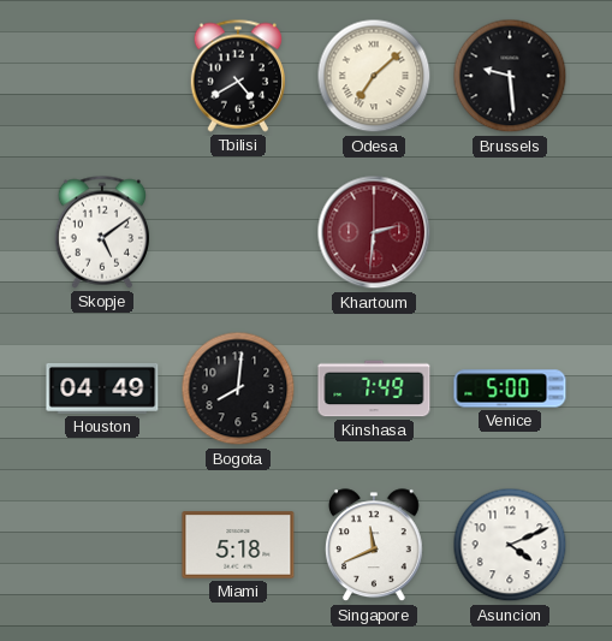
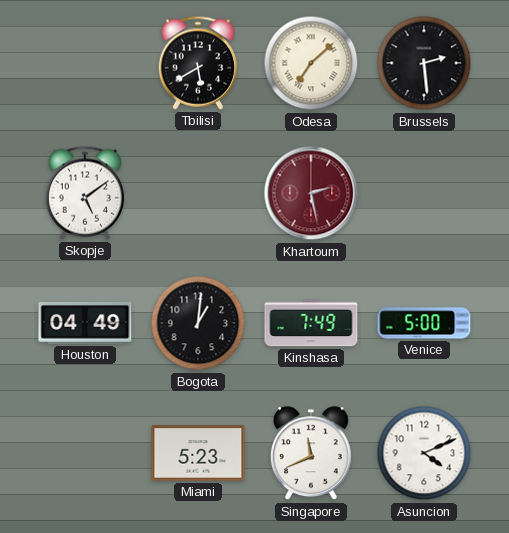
Tbilisi: 4:40 -> 5:40 (197, 63)
Brussels: 9:29 -> 2:29 (424, 63)
Khartoum: 2:31 -> 2:28 (311, 193)
Bogota: 8:01 -> 1:01 (198, 323)
Miami: 5:18 -> 5:23 (198, 453)
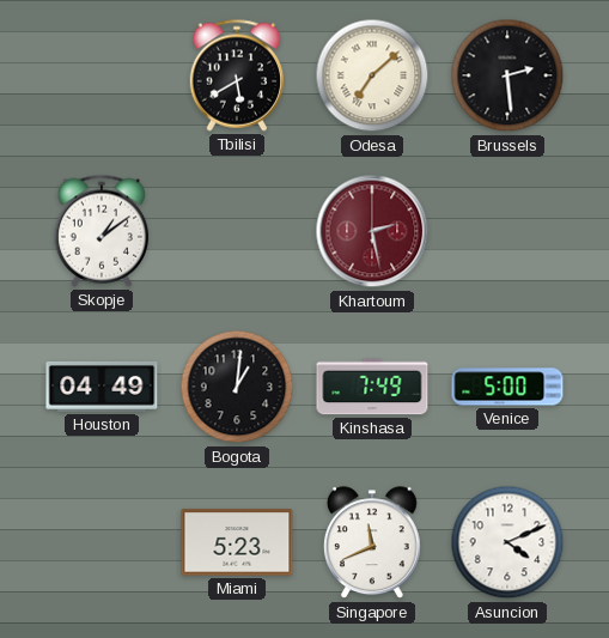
Skopje: 5:09 -> 1:09 (101, 231)
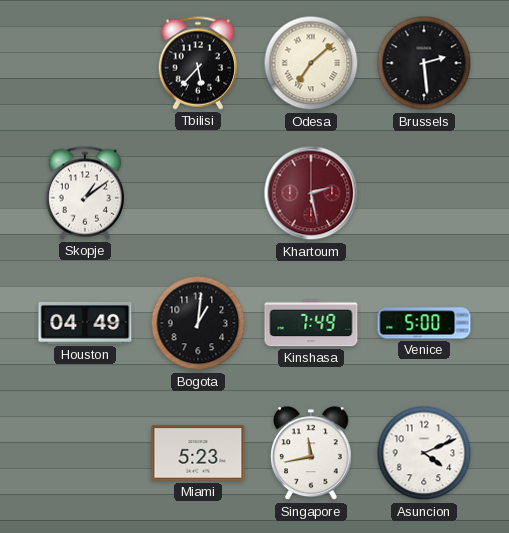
Tbilisi: 5:40 -> 5:37 (197, 63)
Singapore: 11:41 -> 11:43 (311, 454)
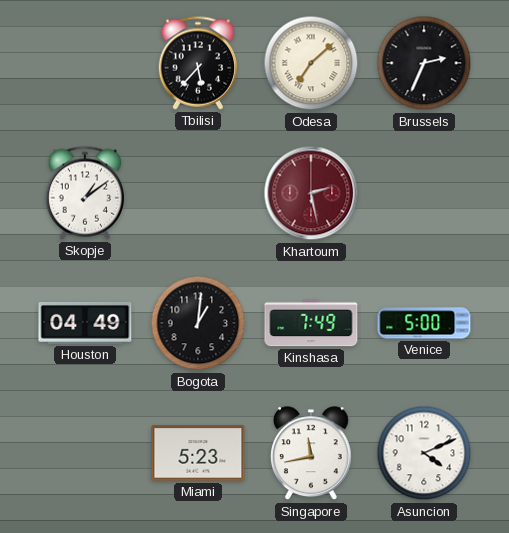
Brussels: 2:29 -> 2:34 (424, 63)
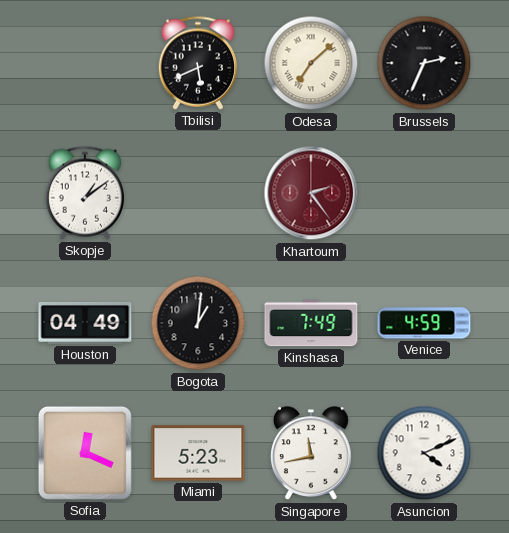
Tbilisi: 5:37 -> 5:41 (197, 63)
Khartoum: 2:28 -> 2:24 (311, 193)
Venice: 5:00 -> 4:59 (424, 323)
Sofia: none -> 12:19 (85, 453)
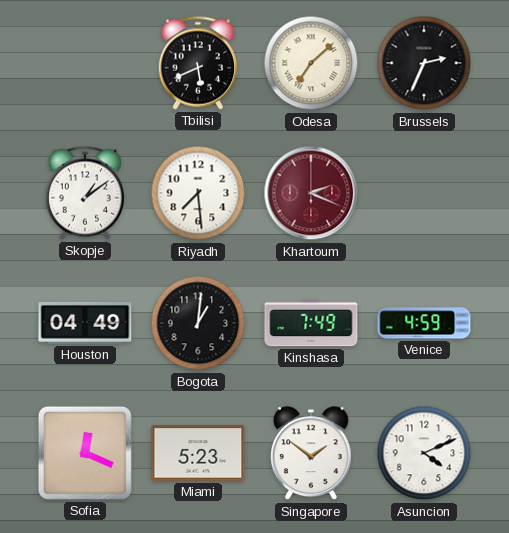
Riyadh: none -> 7:29 (198, 193)
Khartoum: 2:24 -> 2:19 (311, 193)
Singapore: 11:43 -> 1:51 (311, 454)
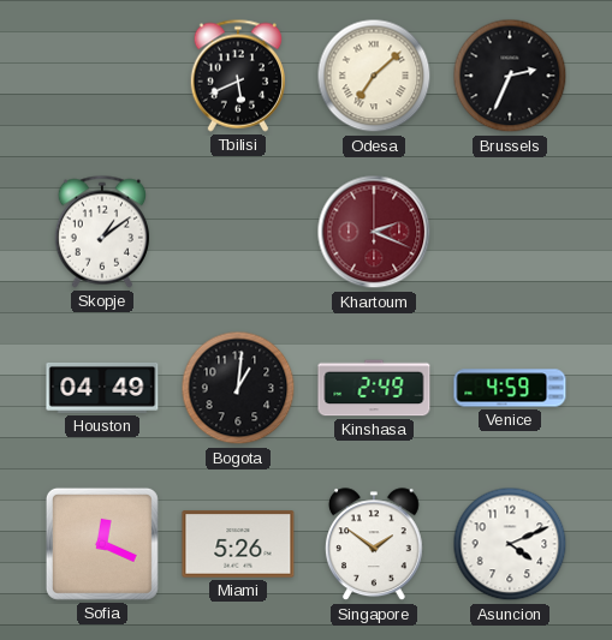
Riyadh: 7:29 -> none (198, 193)
Kinshasa: 7:49 -> 2:49 (374, 388)
Miami: 5:23 -> 5:26 (238, 544)
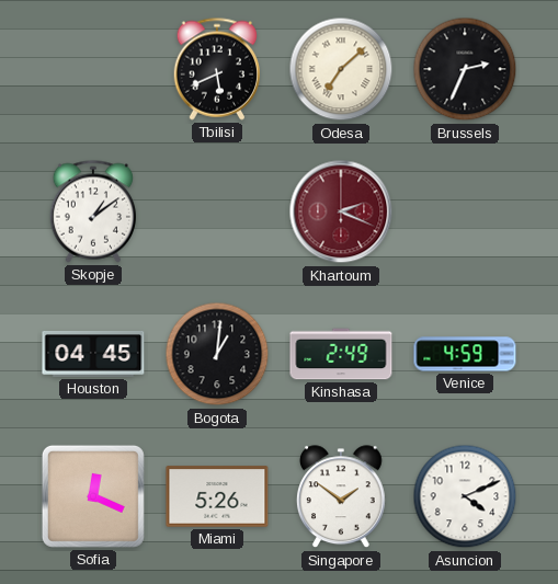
Houston: 04:49 -> 04:45 (93, 354)
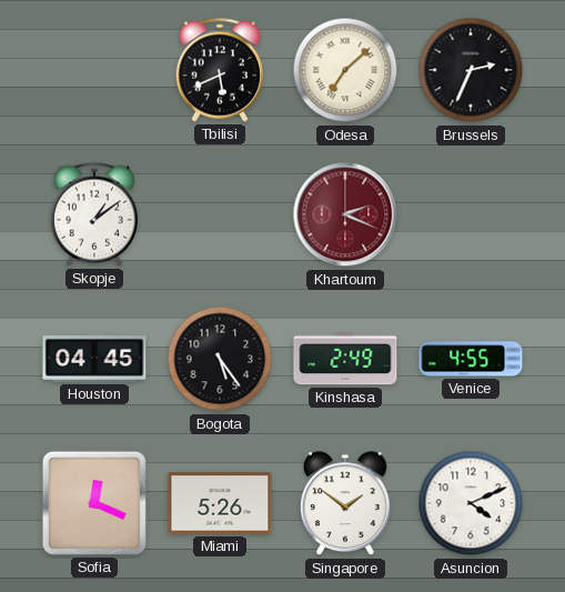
Bogota: 1:01 -> 5:24 (220, 359)
Venice: 4:59 -> 4:55 (471, 359)
